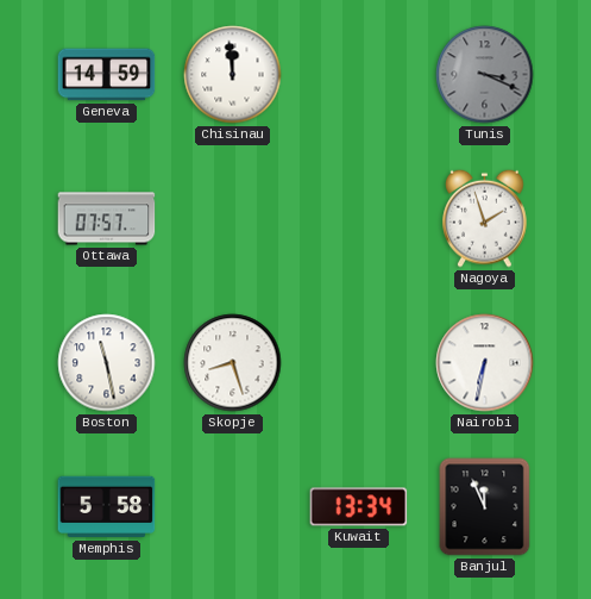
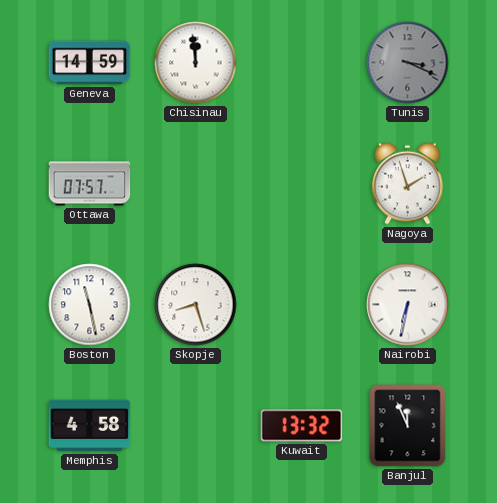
Memphis: 5:58 -> 4:58 (90, 426)
Kuwait: 13:34 -> 13:32 (302, 426)
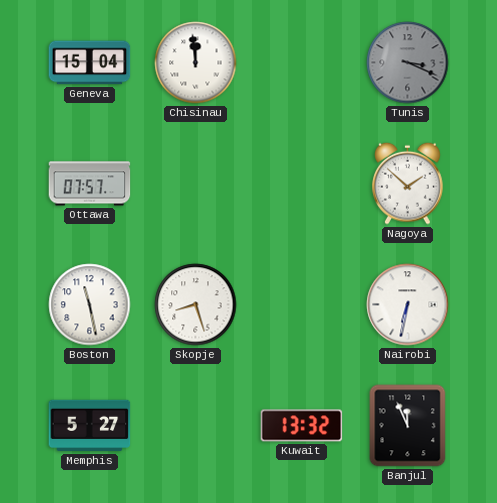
Geneva: 14:59 -> 15:04 (90, 63)
Nagoya: 1:57 -> 1:52 (408, 183)
Memphis: 4:58 -> 5:27 (90, 426)
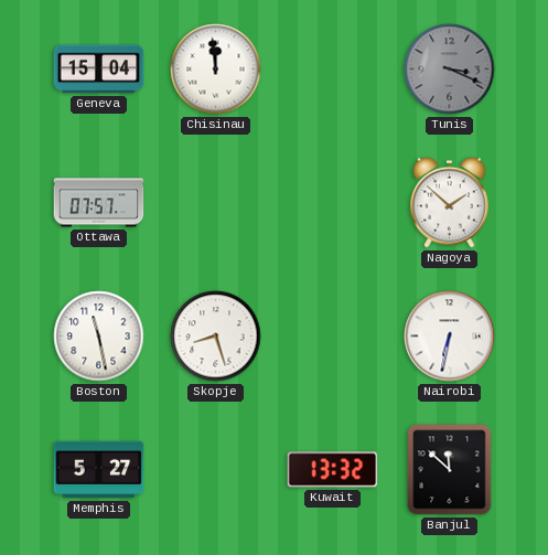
Banjul: 11:56 -> 11:52 (450, 470)
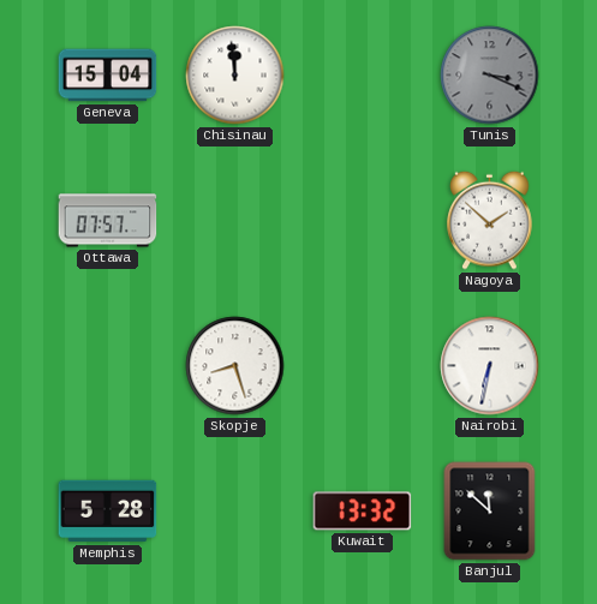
Boston: 11:28 -> none (99, 337)
Memphis: 5:27 -> 5:28 (108, 512)
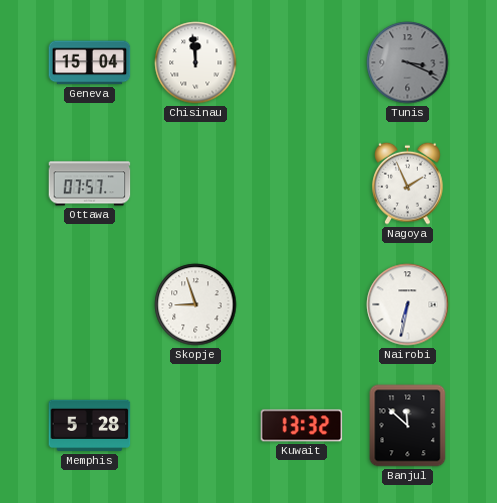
Nagoya: 1:52 -> 1:56 (408, 183)
Skopje: 8:27 -> 8:57 (196, 305)
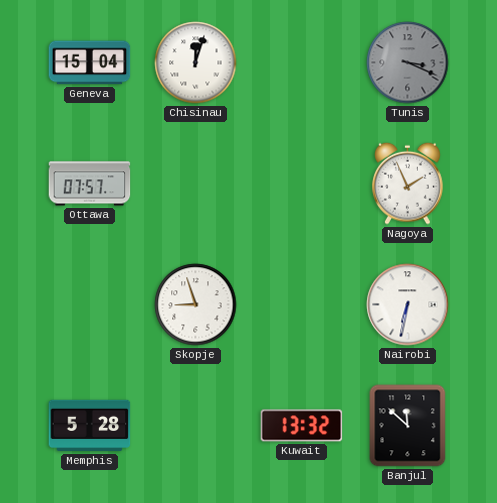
Chisinau: 11:59 -> 12:03 (196, 63)
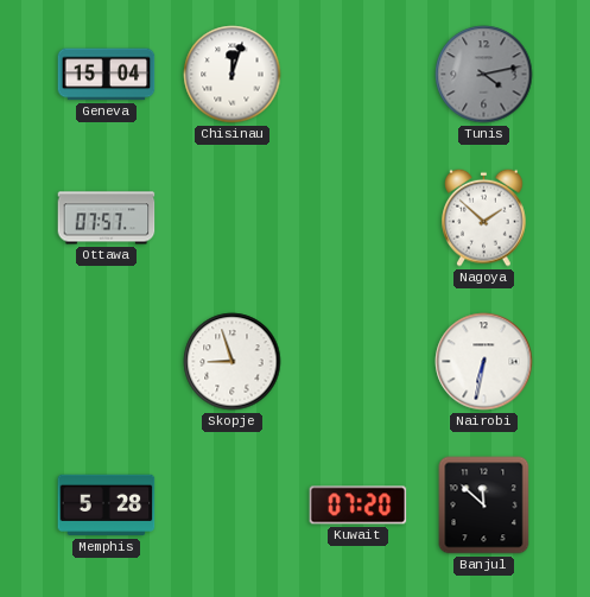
Tunis: 3:19 -> 4:13 (484, 75)
Nagoya: 1:56 -> 1:52 (484, 217)
Kuwait: 13:32 -> 07:20 (359, 506)
